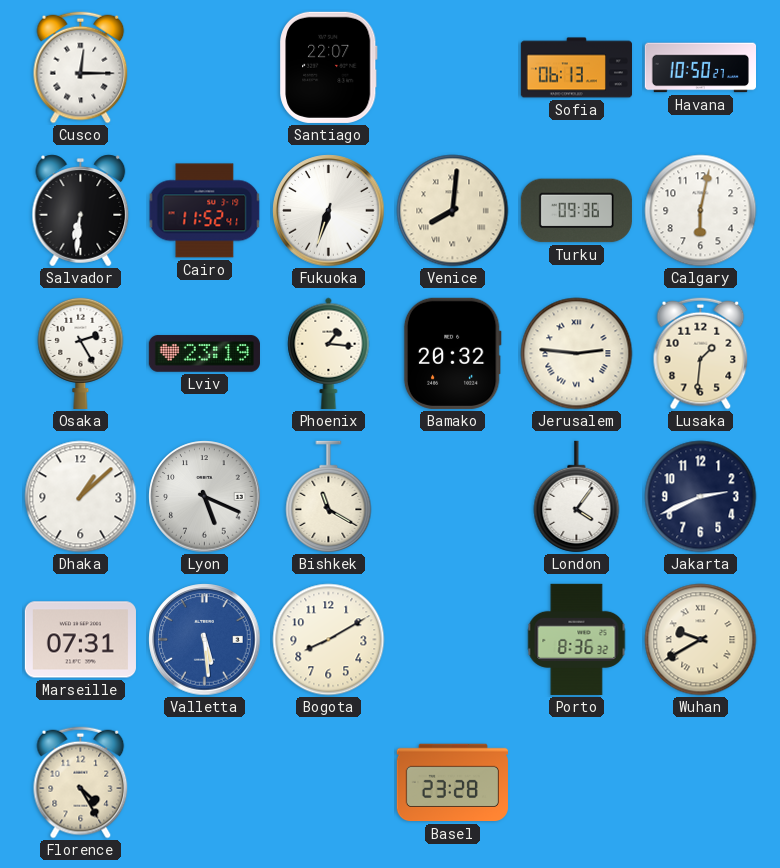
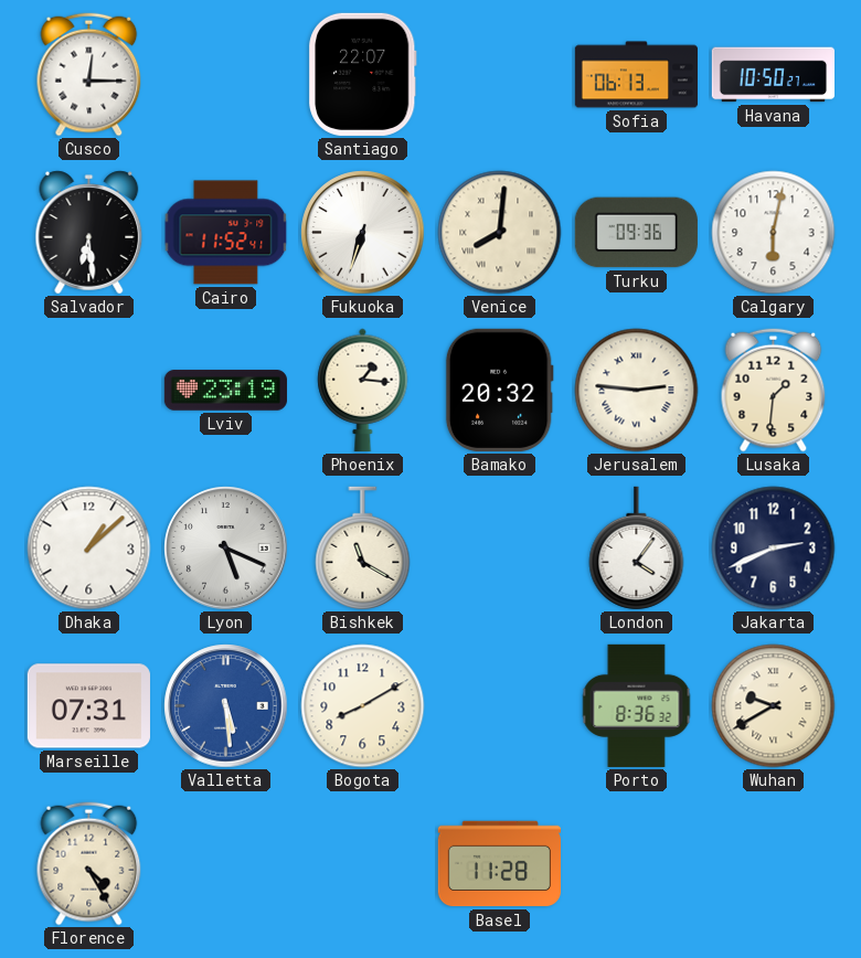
Salvador: 6:31 -> 6:29 (89, 233)
Osaka: 2:25 -> none (81, 353)
Basel: 23:28 -> 11:28 (499, 864)
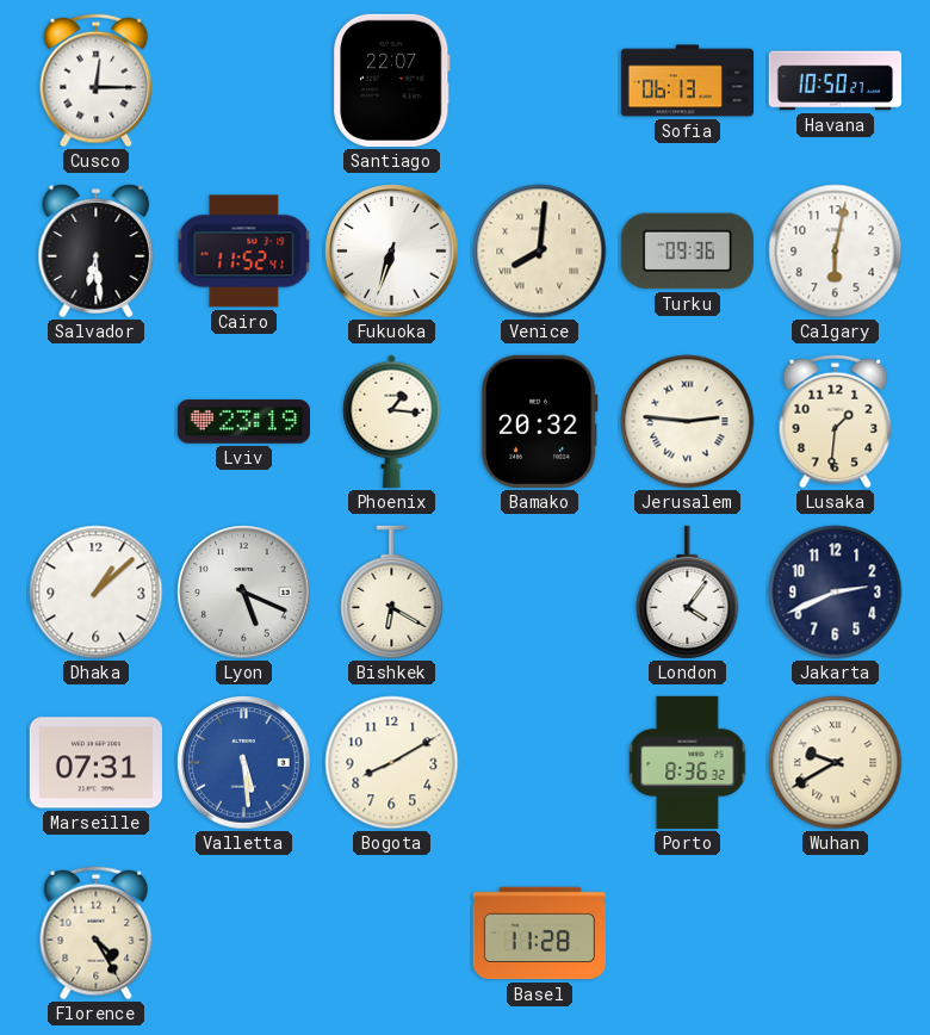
Bishkek: 11:20 -> 6:20 (392, 593)
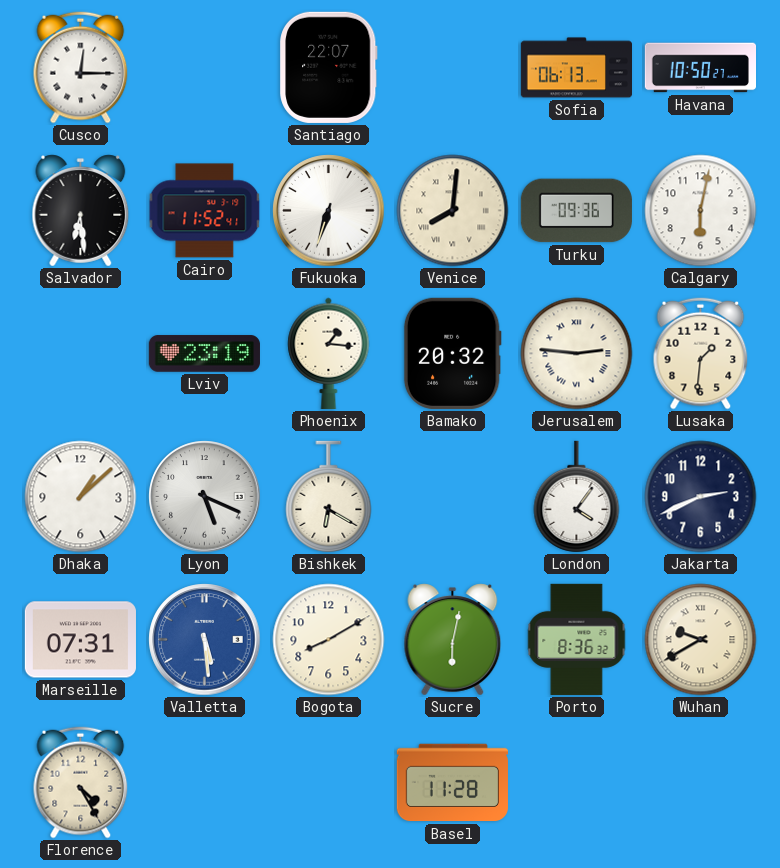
Sucre: none -> 6:02 (453, 640)
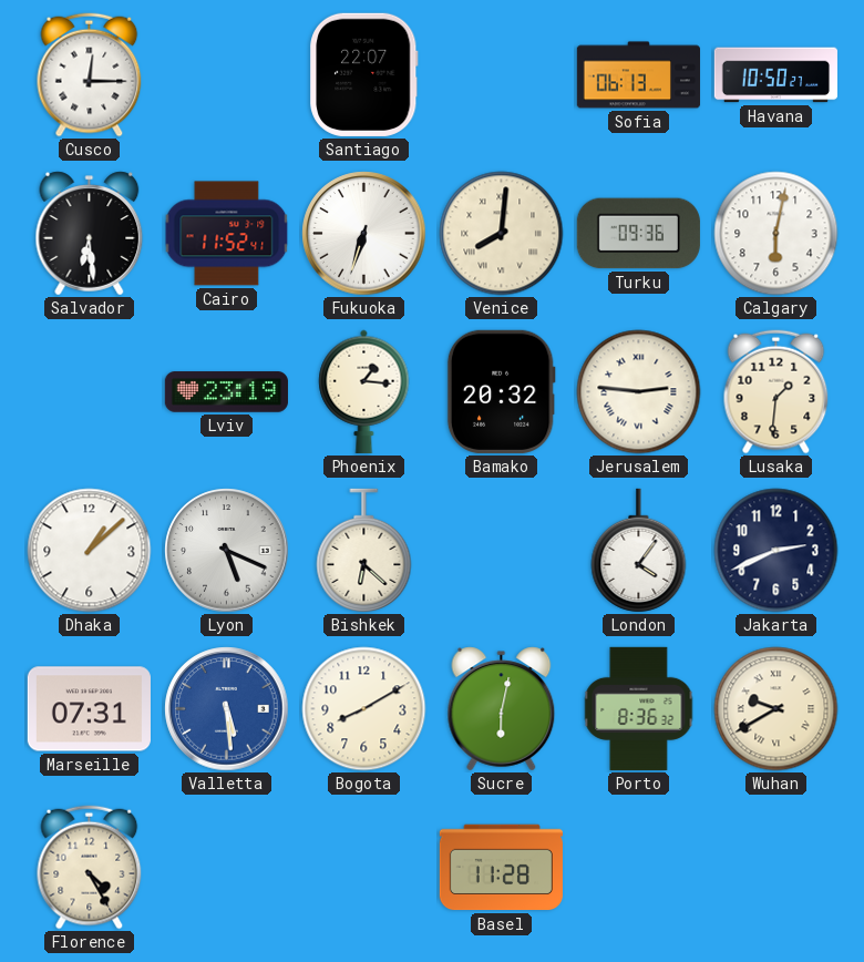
Bishkek: 6:20 -> 6:22 (364, 551)
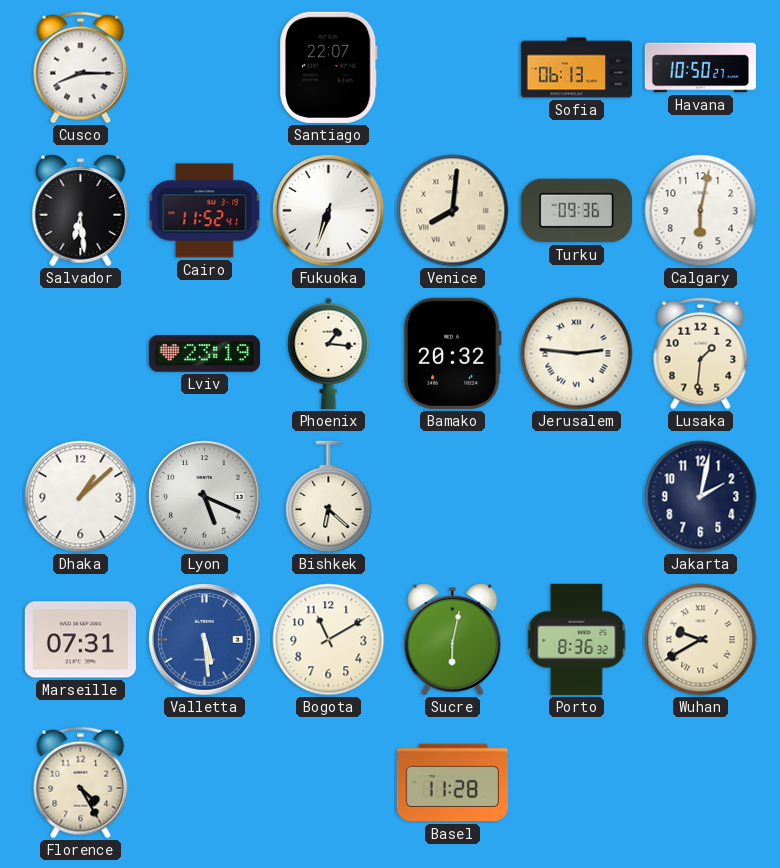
Cusco: 12:15 -> 8:15 (81, 68)
London: 4:06 -> none (639, 551)
Jakarta: 2:41 -> 2:02 (701, 497)
Bogota: 8:10 -> 11:10 (329, 640)
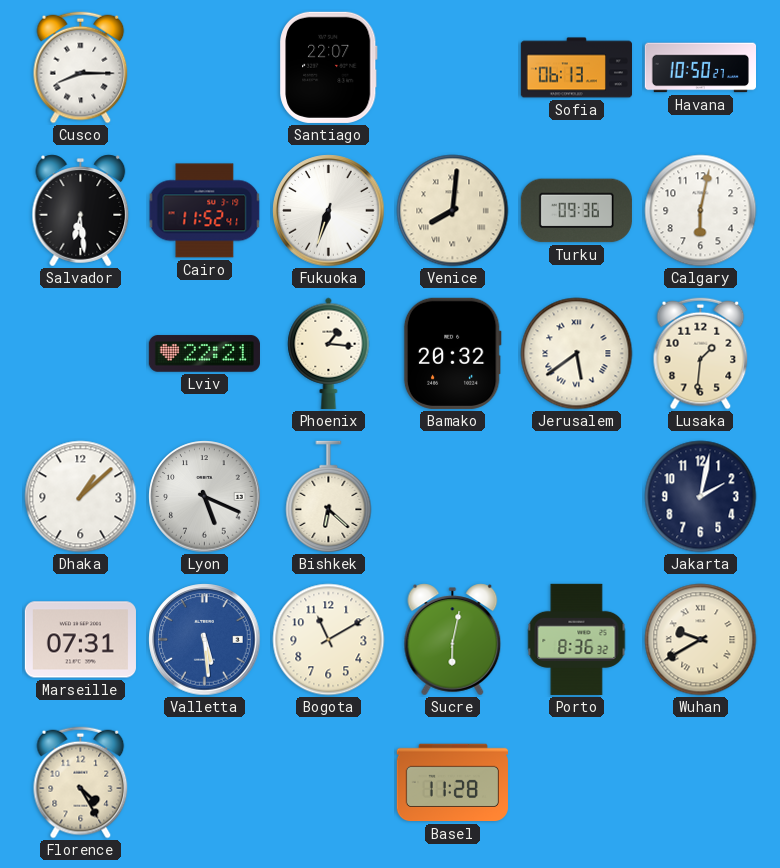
Lviv: 23:19 -> 22:21 (204, 354)
Jerusalem: 2:46 -> 5:39 (577, 354)
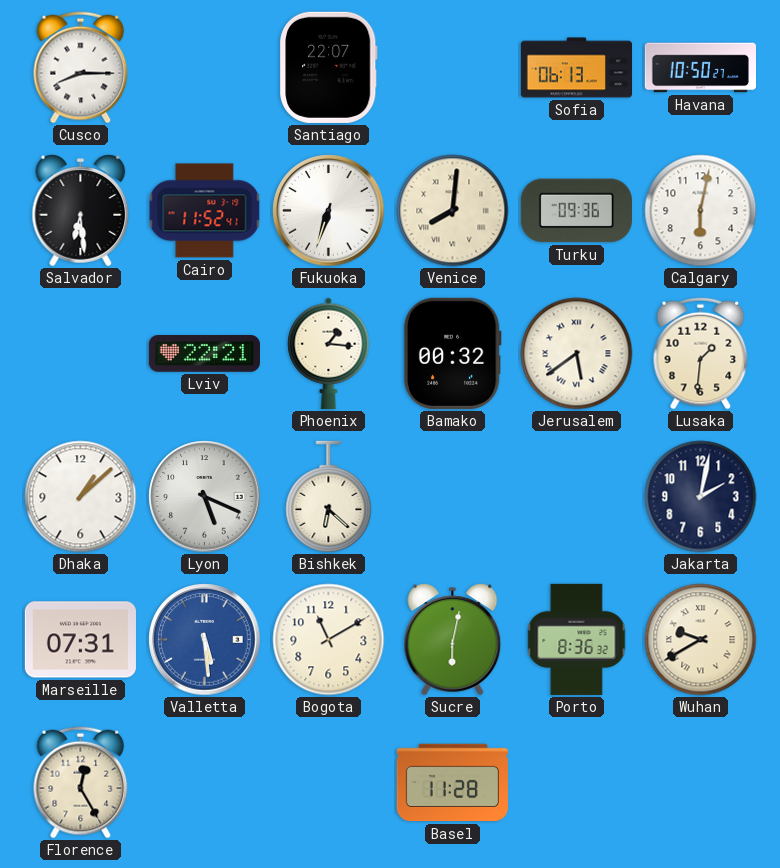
Bamako: 20:32 -> 00:32 (452, 353)
Florence: 4:25 -> 12:25 (81, 783)
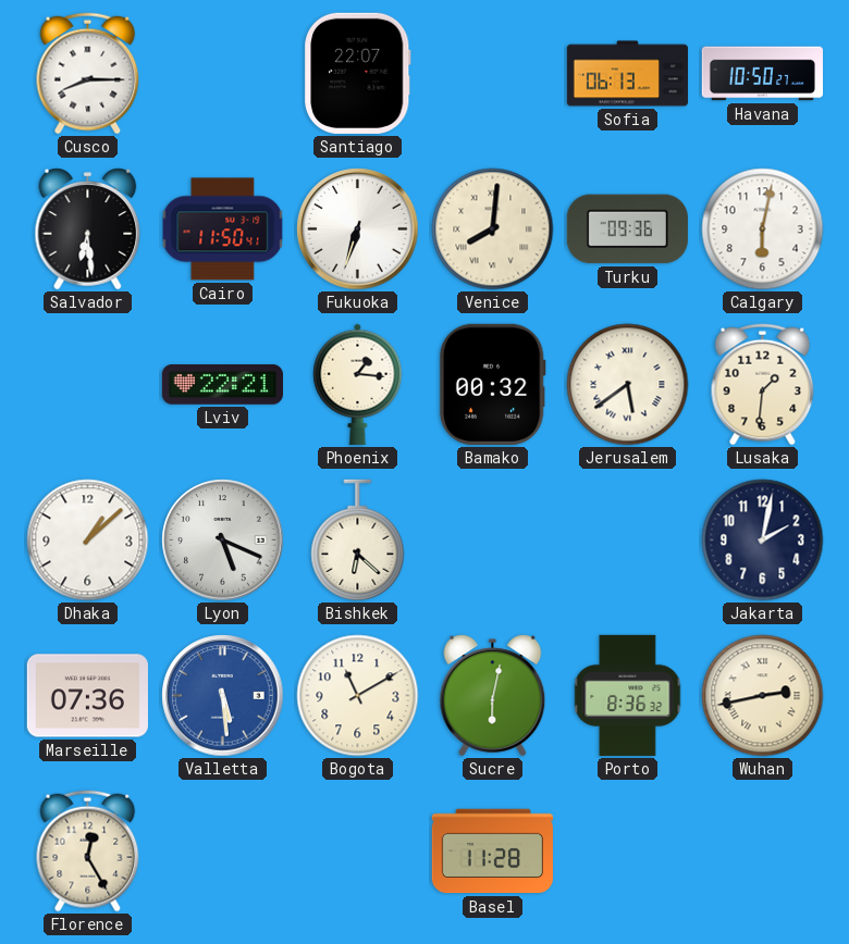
Cairo: 11:52 -> 11:50 (223, 229)
Marseille: 07:31 -> 07:36 (87, 696)
Wuhan: 9:40 -> 2:43 (763, 696)
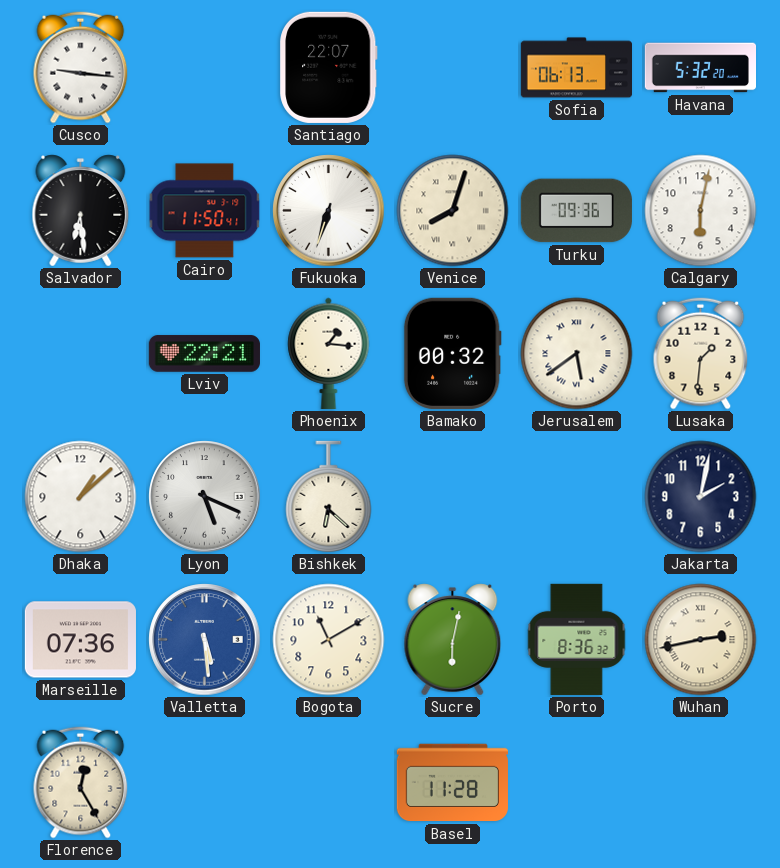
Cusco: 8:15 -> 9:16 (81, 68)
Havana: 10:50 -> 5:32 (700, 68)
Venice: 8:01 -> 8:03 (453, 211)
